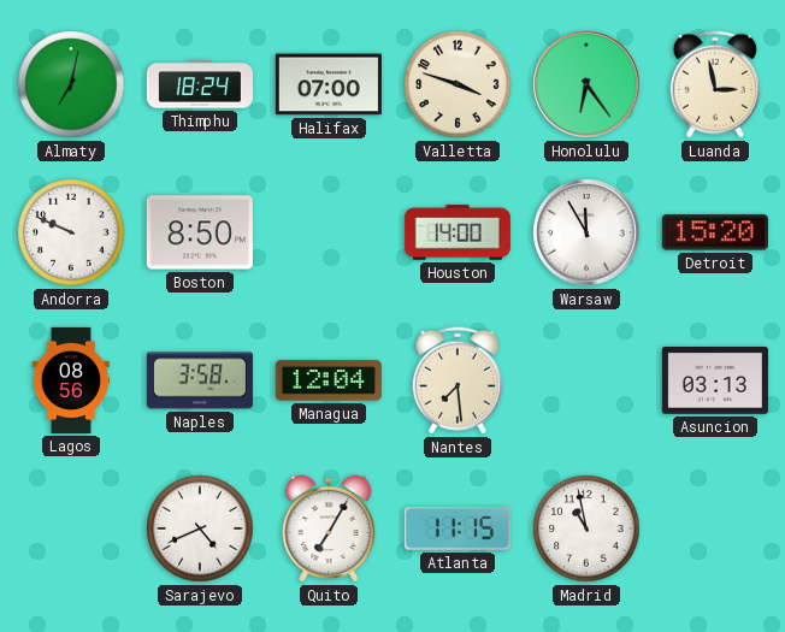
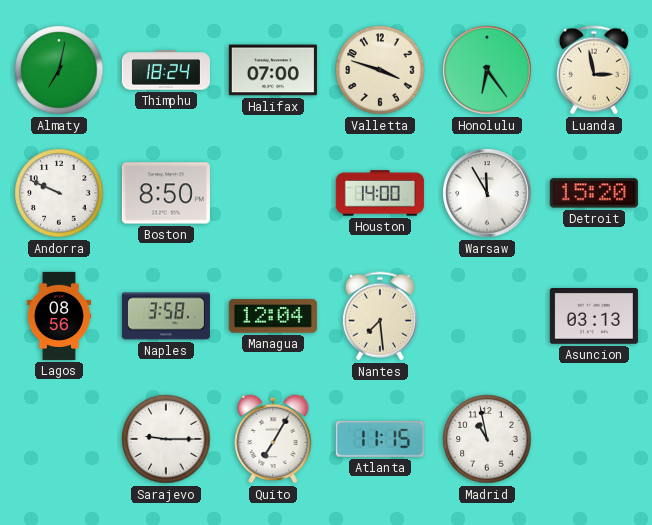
Sarajevo: 4:41 -> 9:15 (166, 439)
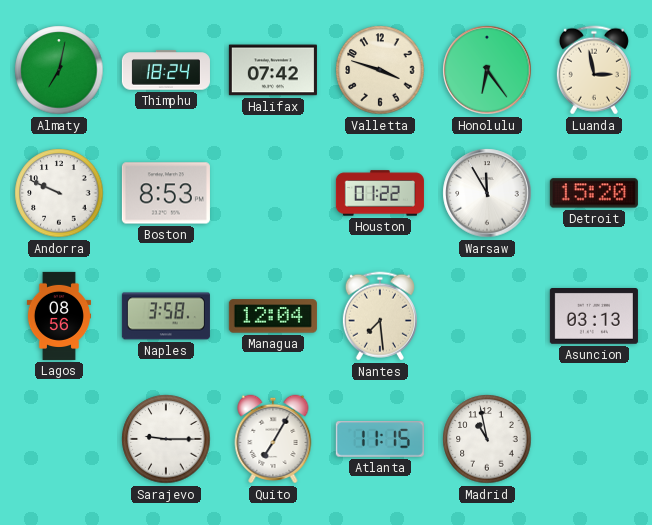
Halifax: 07:00 -> 07:42 (273, 70)
Boston: 8:50 -> 8:53 (166, 193)
Houston: 14:00 -> 01:22 (380, 193)
